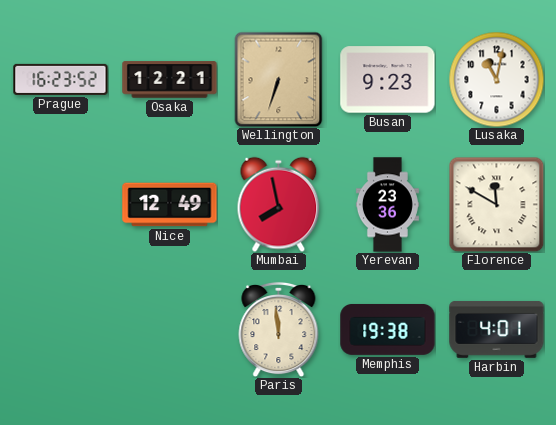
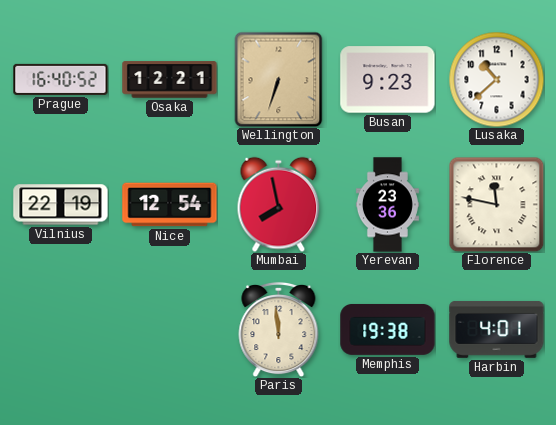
Prague: 16:23 -> 16:40 (61, 79)
Lusaka: 11:02 -> 10:38 (496, 79)
Vilnius: none -> 22:19 (61, 205)
Nice: 12:49 -> 12:54 (170, 205)
Florence: 11:50 -> 11:47 (496, 204)
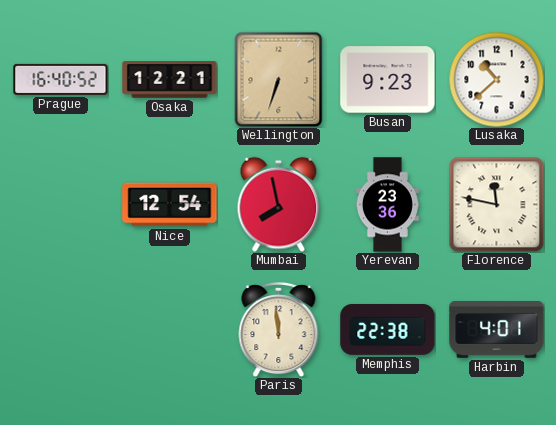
Vilnius: 22:19 -> none (61, 205)
Memphis: 19:38 -> 22:38 (388, 330)
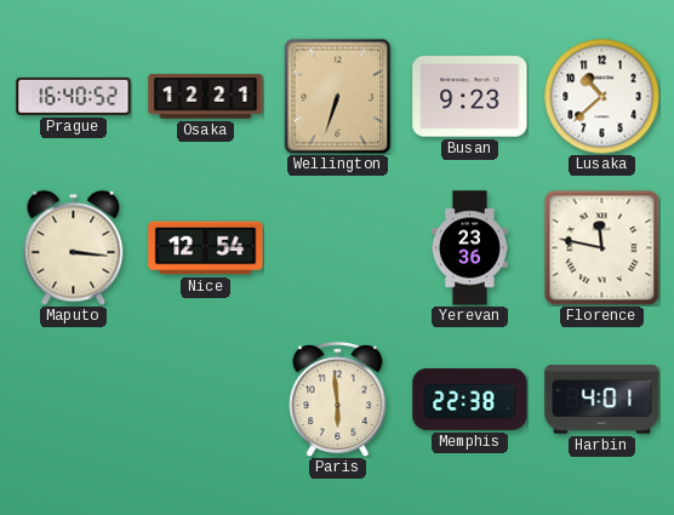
Maputo: none -> 3:16 (74, 247)
Mumbai: 7:58 -> none (279, 204)
Paris: 11:59 -> 5:59 (338, 399)
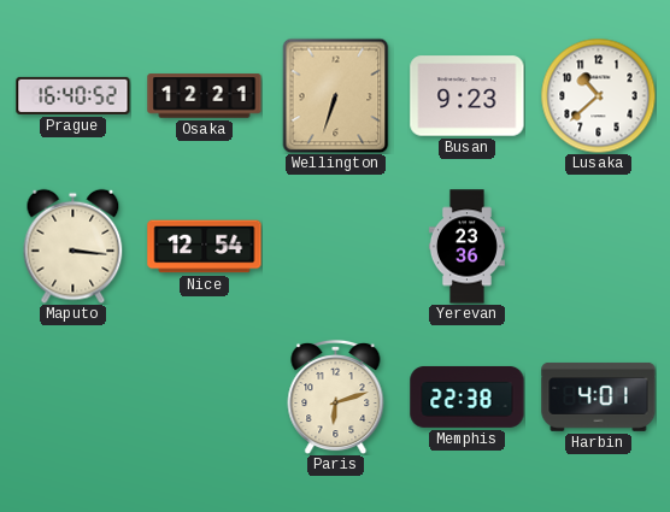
Florence: 11:47 -> none (601, 247)
Paris: 5:59 -> 6:12 (336, 396)
